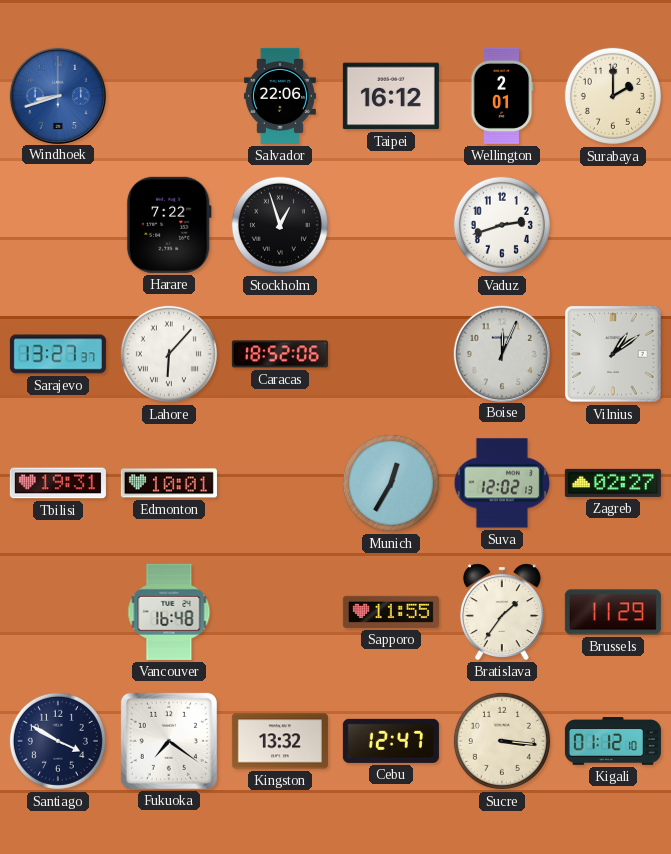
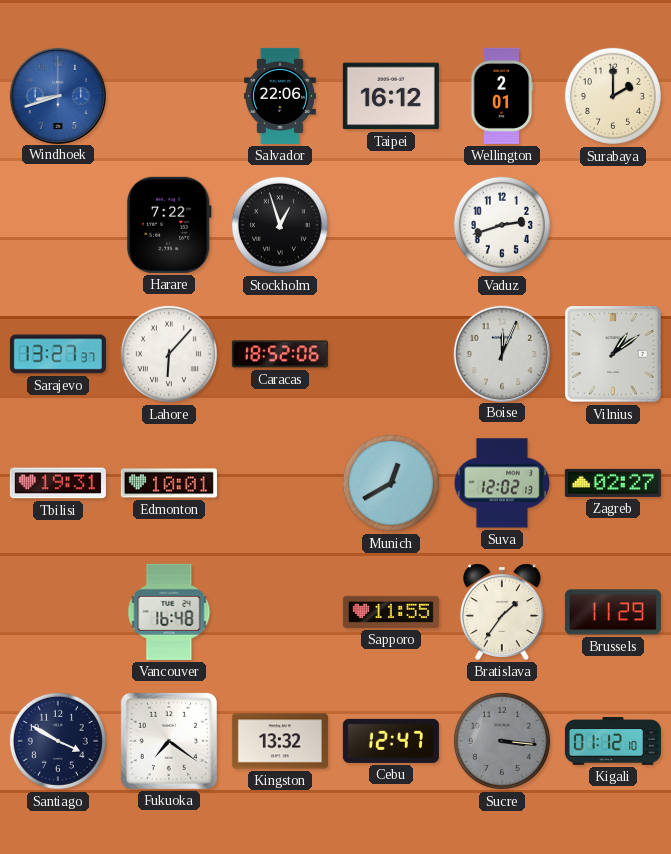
Munich: 12:35 -> 12:40 (391, 483)
Sucre dial: cream -> grey (502, 741)
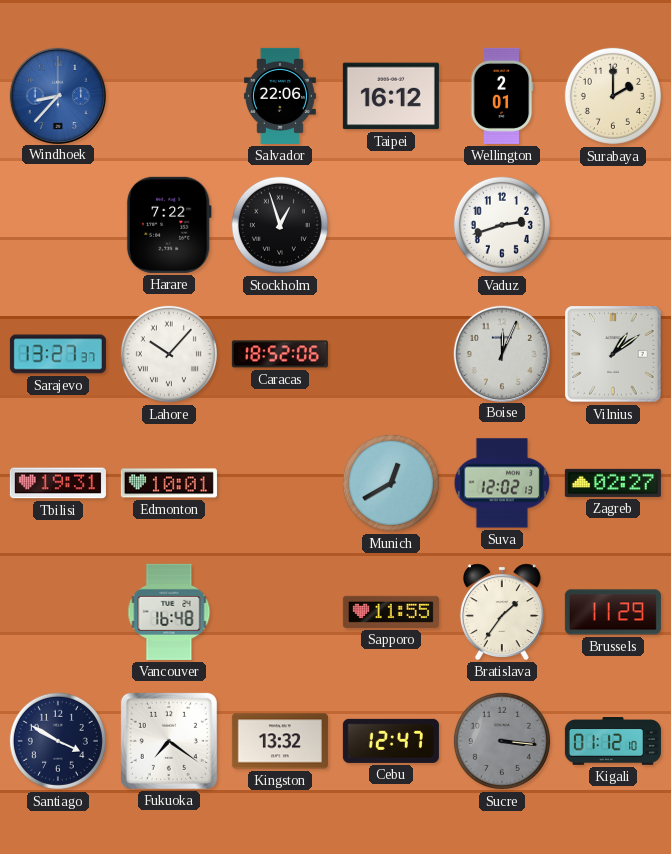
Windhoek: 8:42 -> 8:37 (57, 95)
Lahore: 6:07 -> 10:07 (169, 354)
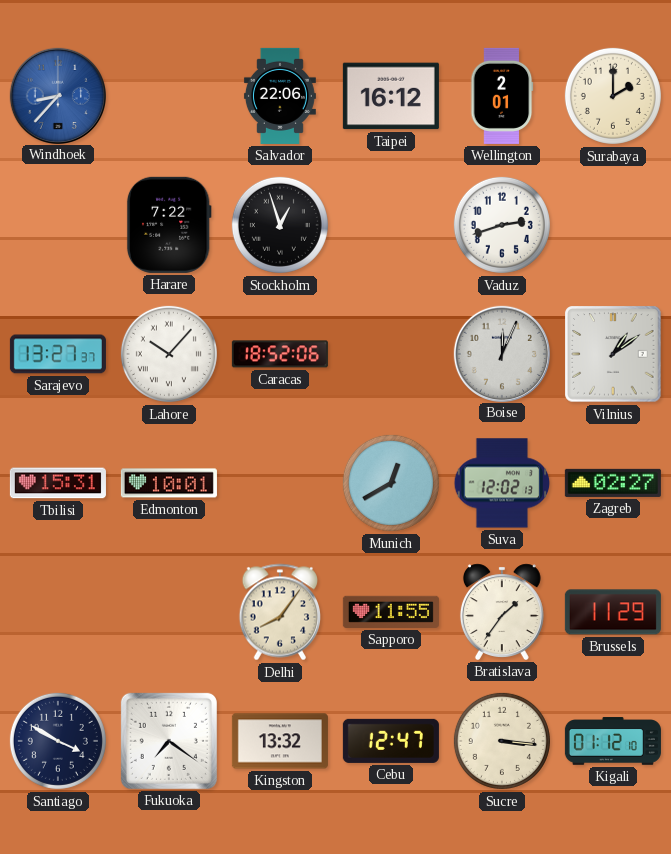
Tbilisi: 19:31 -> 15:31 (58, 483)
Vancouver: 16:48 -> none (169, 612)
Delhi: none -> 8:06 (279, 612)
Sucre dial: grey -> cream (502, 741)
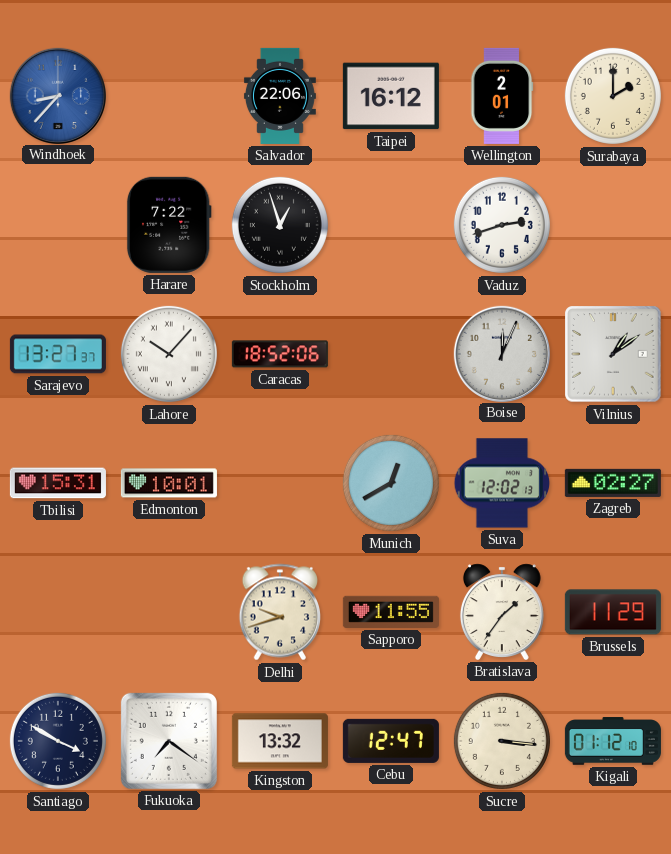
Delhi: 8:06 -> 9:42 (279, 612)
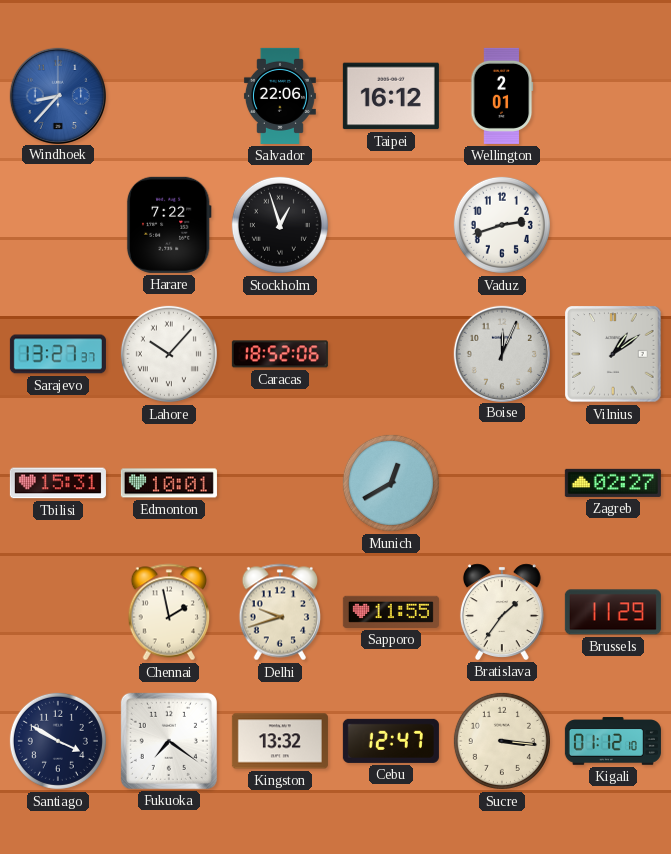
Surabaya: 2:00 -> none (613, 96)
Suva: 12:02 -> none (502, 483)
Chennai: none -> 1:58 (168, 612)
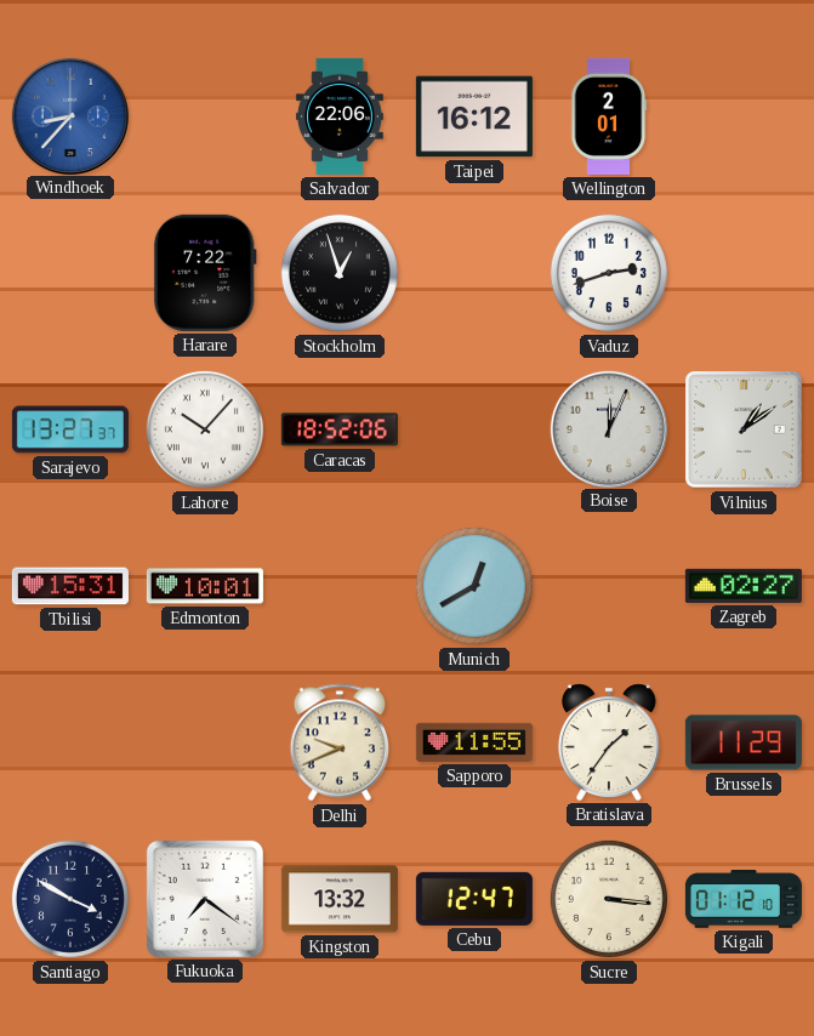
Chennai: 1:58 -> none (168, 612)
Delhi: 9:42 -> 9:41 (338, 742)
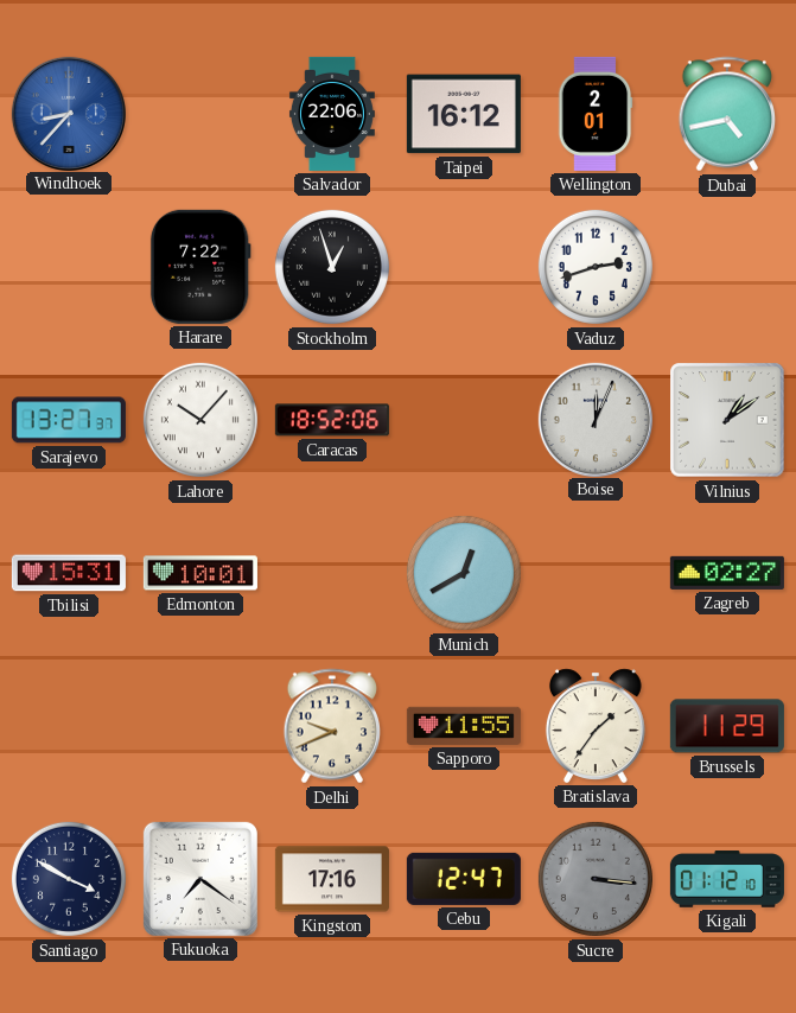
Dubai: none -> 4:43 (726, 114)
Kingston: 13:32 -> 17:16 (332, 879)
Sucre dial: cream -> grey (596, 879)
